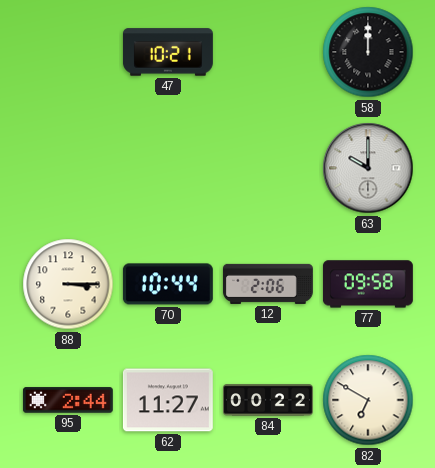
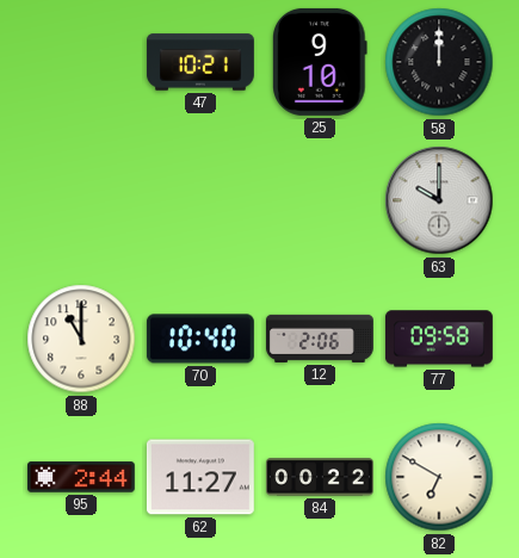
25: none -> 9:10 (321, 62)
88: 3:15 -> 11:00 (81, 339)
70: 10:44 -> 10:40 (200, 339)
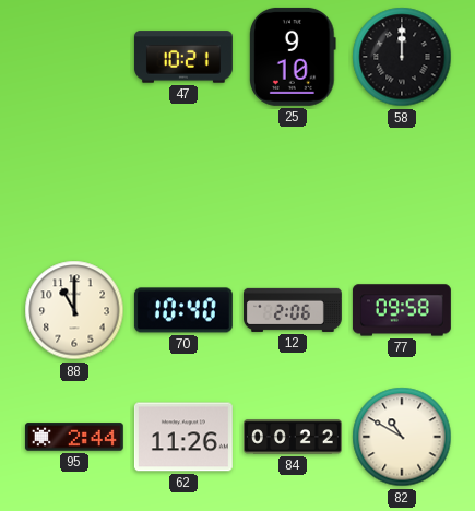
63: 10:00 -> none (439, 200)
62: 11:27 -> 11:26 (183, 437)
82: 6:50 -> 10:50 (402, 437)
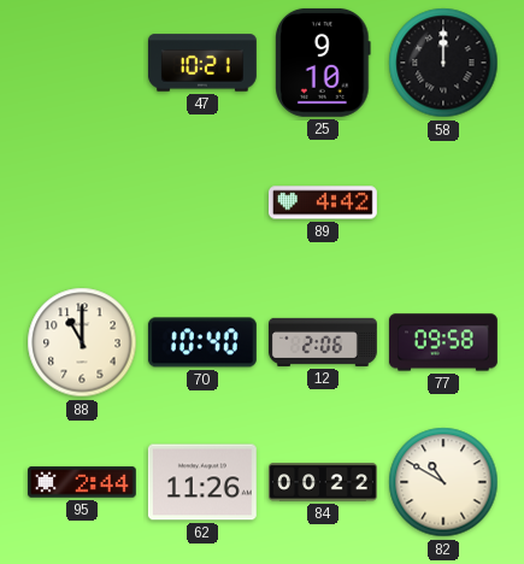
89: none -> 4:42 (323, 202)
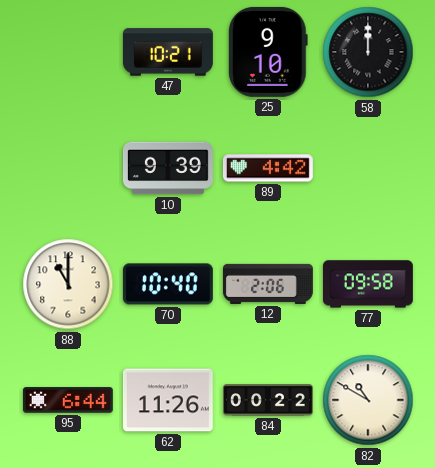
10: none -> 9:39 (168, 168)
95: 2:44 -> 6:44 (68, 400)
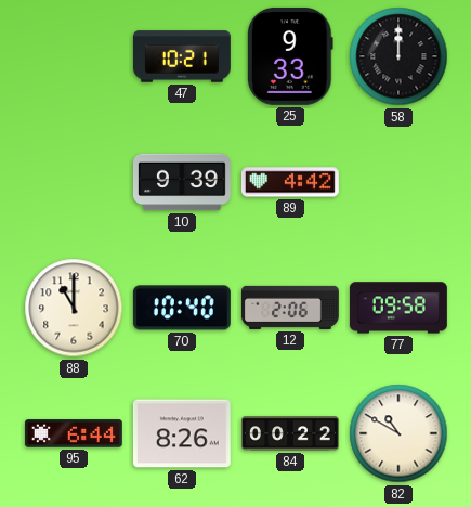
25: 9:10 -> 9:33 (291, 56)
62: 11:26 -> 8:26 (182, 433)
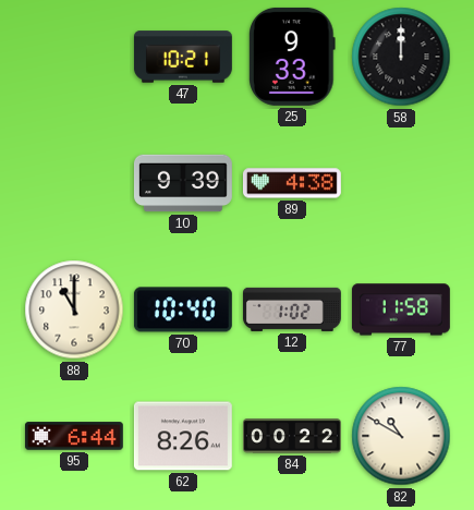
89: 4:42 -> 4:38 (292, 183)
12: 2:06 -> 1:02 (292, 309)
77: 09:58 -> 11:58 (401, 309)
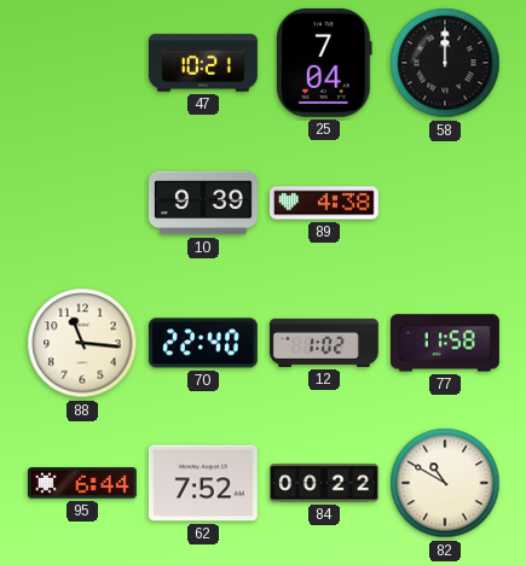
25: 9:33 -> 7:04 (325, 63)
88: 11:00 -> 11:16 (82, 343)
70: 10:40 -> 22:40 (203, 343)
62: 8:26 -> 7:52 (203, 483)
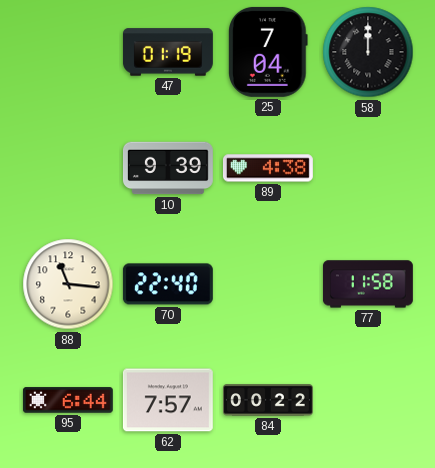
47: 10:21 -> 01:19 (168, 52)
12: 1:02 -> none (324, 343)
62: 7:52 -> 7:57 (168, 400)
82: 10:50 -> none (445, 483)
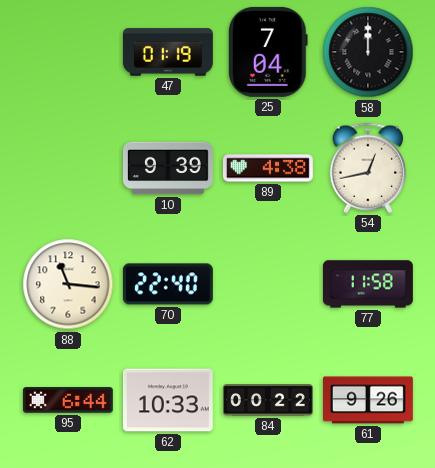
54: none -> 12:43 (368, 168)
62: 7:57 -> 10:33 (168, 400)
61: none -> 9:26 (368, 400)
